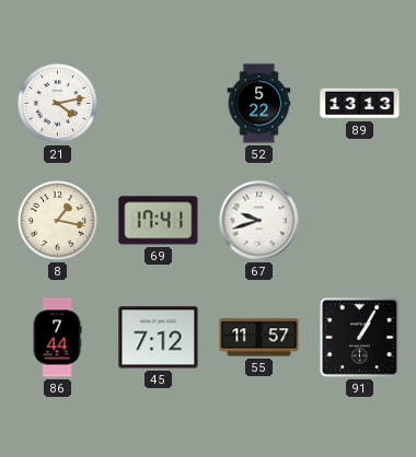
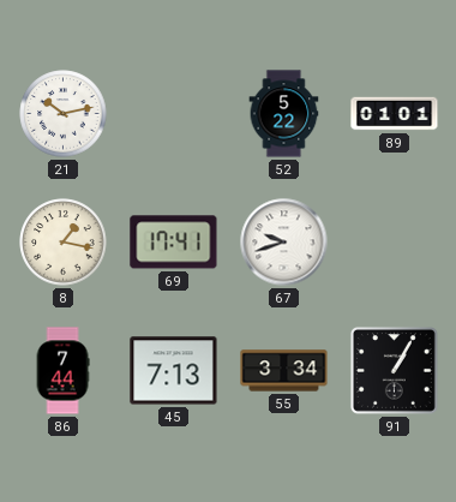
21: 4:13 -> 10:13 (64, 114)
89: 13:13 -> 01:01 (395, 114)
45: 7:12 -> 7:13 (174, 371)
55: 11:57 -> 3:34 (284, 371)
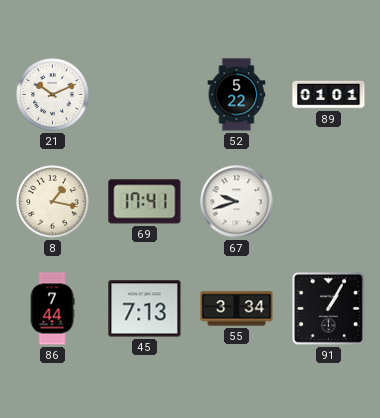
21: 10:13 -> 10:11 (53, 95)
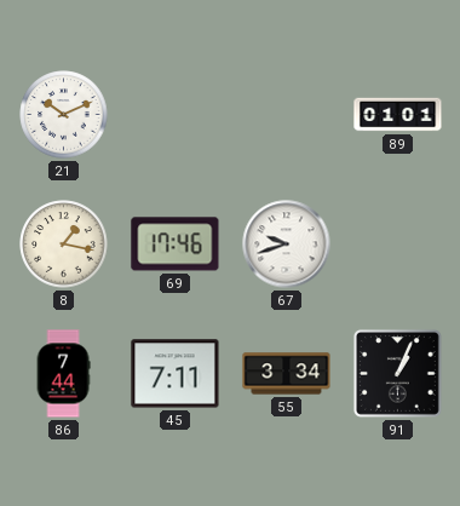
52: 5:22 -> none (237, 95)
69: 17:41 -> 17:46 (176, 245)
45: 7:13 -> 7:11 (176, 374)
91: 1:05 -> 1:04 (397, 373)
